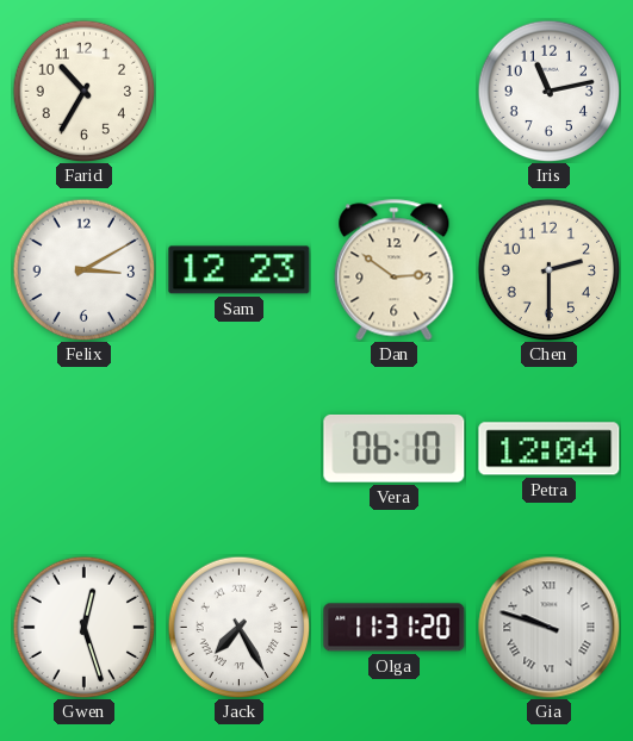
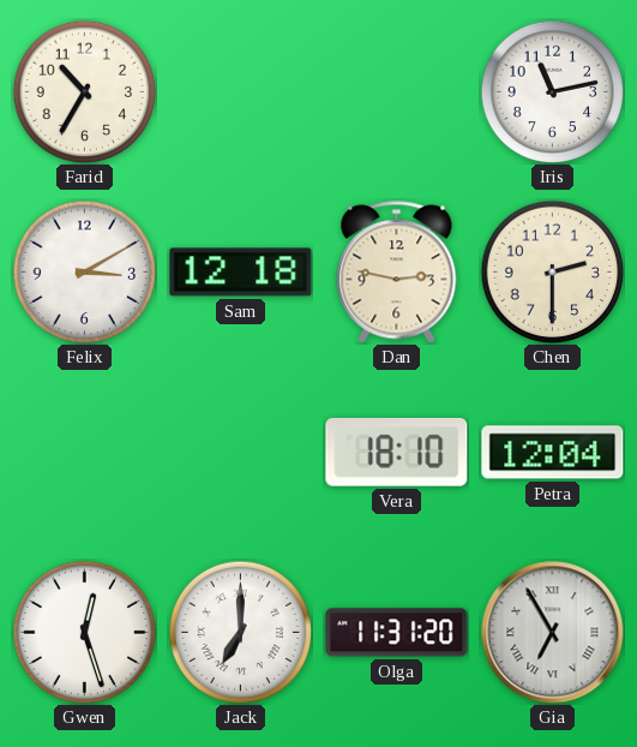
Sam: 12:23 -> 12:18 (241, 273)
Dan: 2:51 -> 2:47 (397, 273)
Vera: 06:10 -> 18:10 (397, 453)
Jack: 7:25 -> 7:00 (240, 632)
Gia: 9:48 -> 6:55 (553, 633)
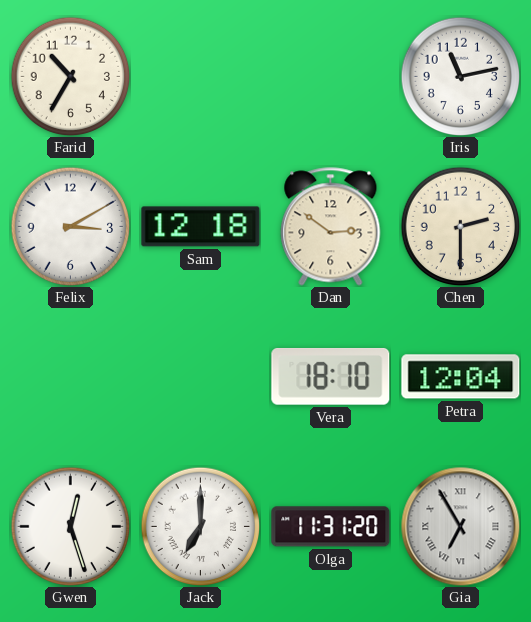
Dan: 2:47 -> 2:51 (331, 227)
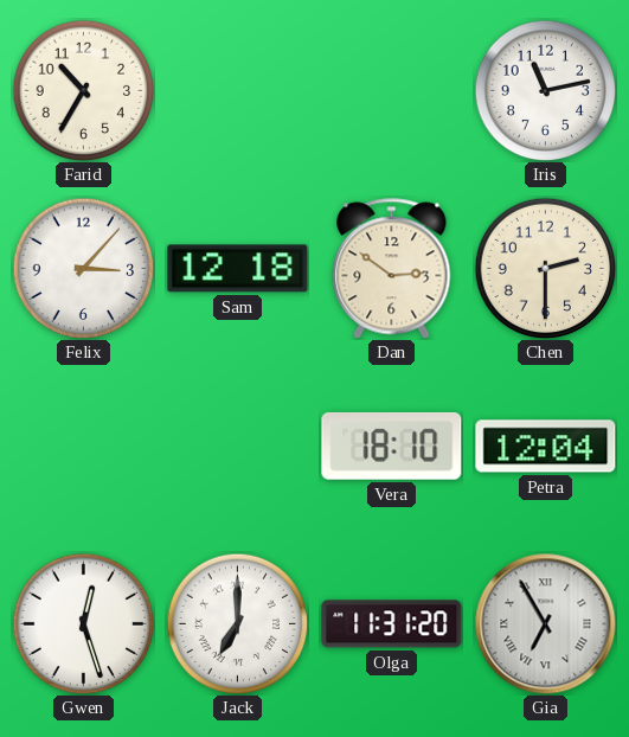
Felix: 3:10 -> 3:07 (83, 268)
